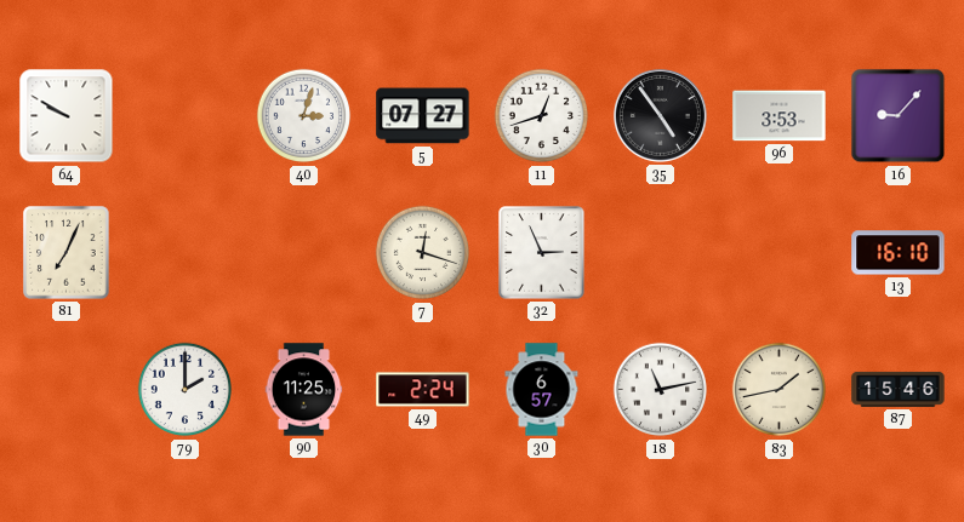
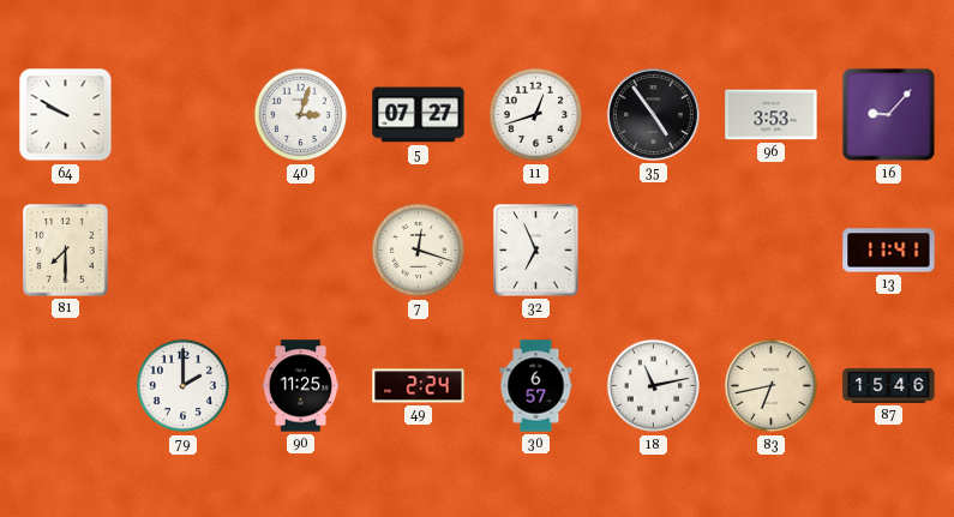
81: 7:04 -> 7:30 (66, 251)
32: 2:56 -> 6:56 (536, 251)
13: 16:10 -> 11:41 (889, 251)
83: 1:43 -> 6:43 (772, 386)
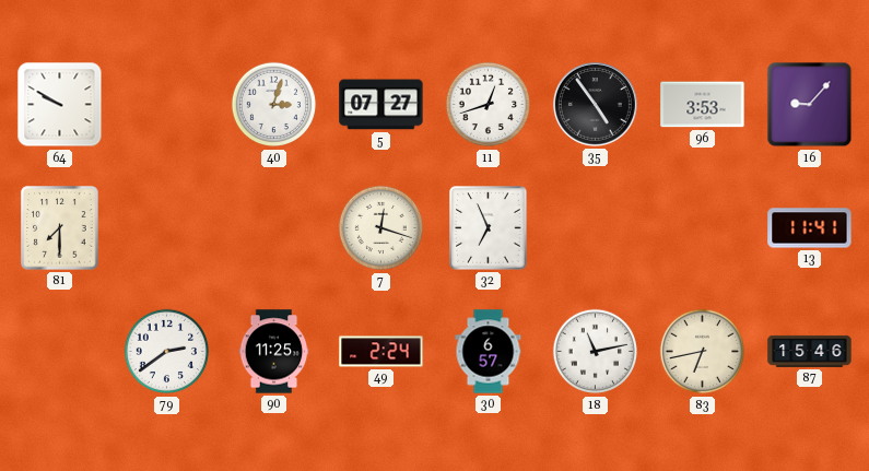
79: 2:00 -> 2:39 (167, 352)
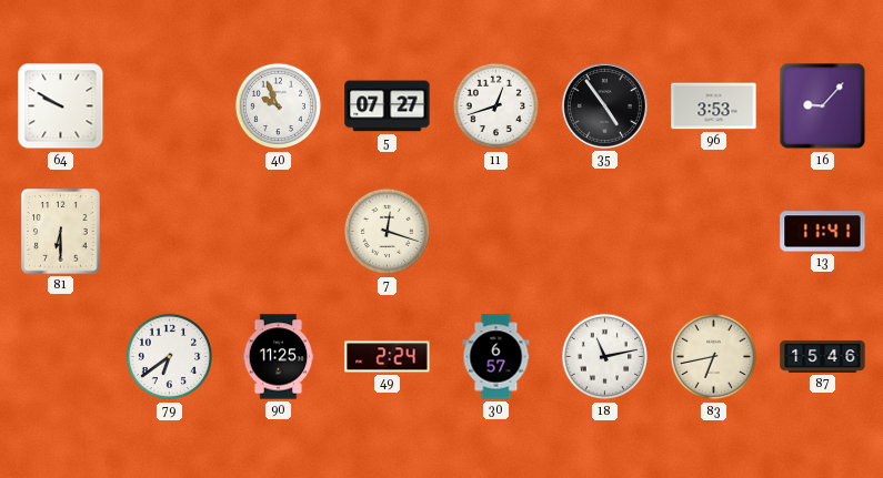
40: 3:03 -> 9:56 (279, 106)
81: 7:30 -> 6:30 (61, 232)
32: 6:56 -> none (489, 228)
79: 2:39 -> 6:39 (170, 357)
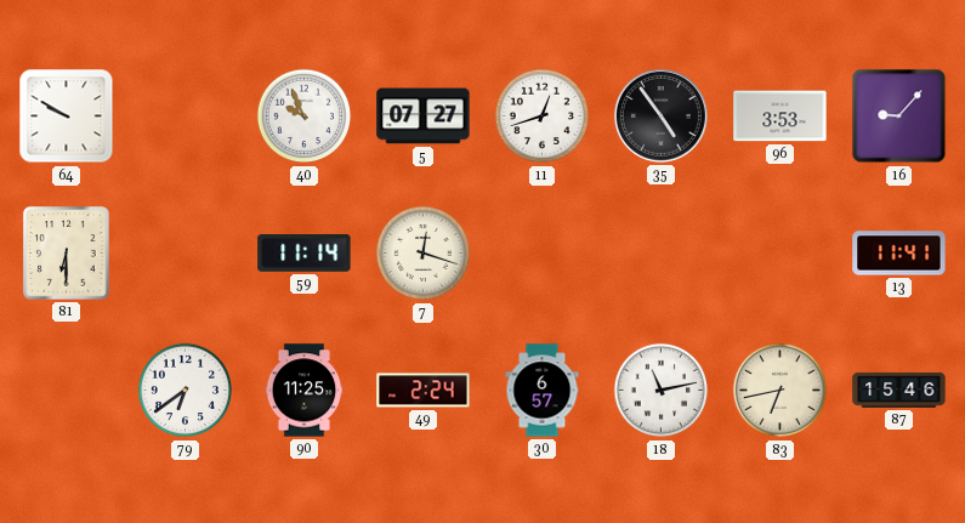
59: none -> 11:14 (305, 252)
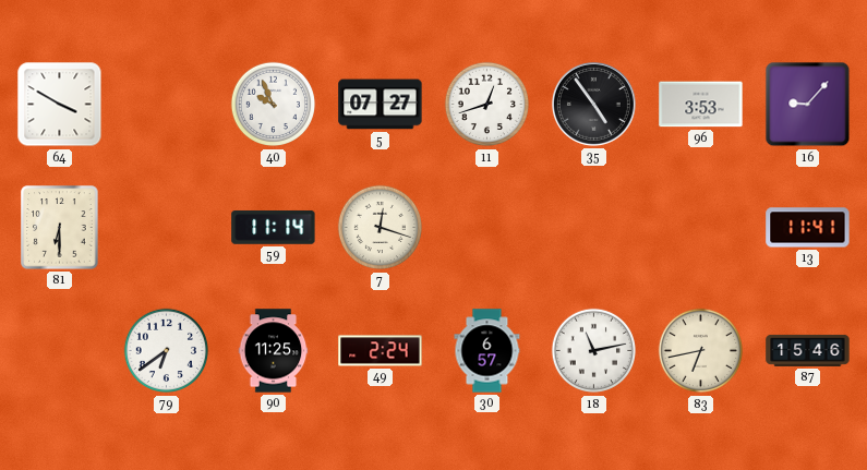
64: 9:50 -> 3:50 (60, 105)
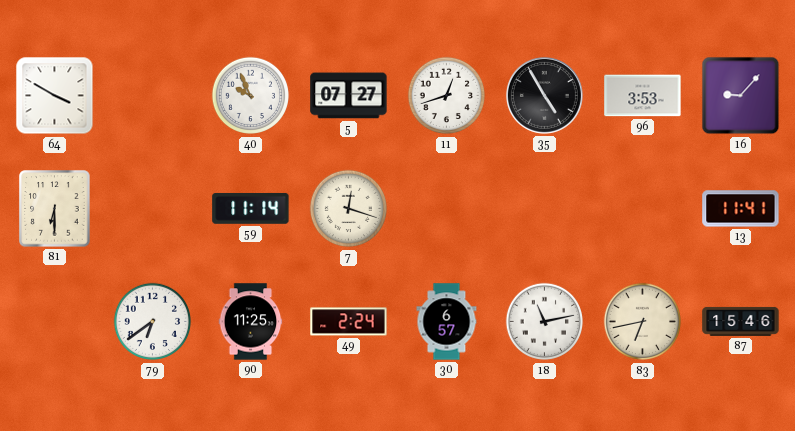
35: 4:54 -> 4:55 (544, 95)
